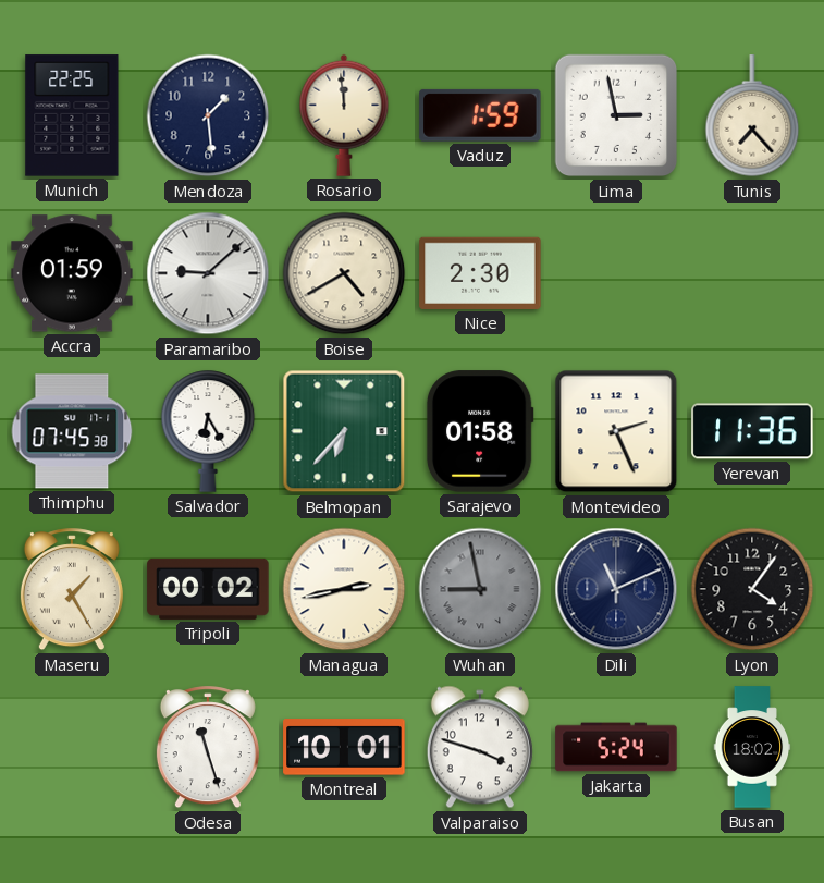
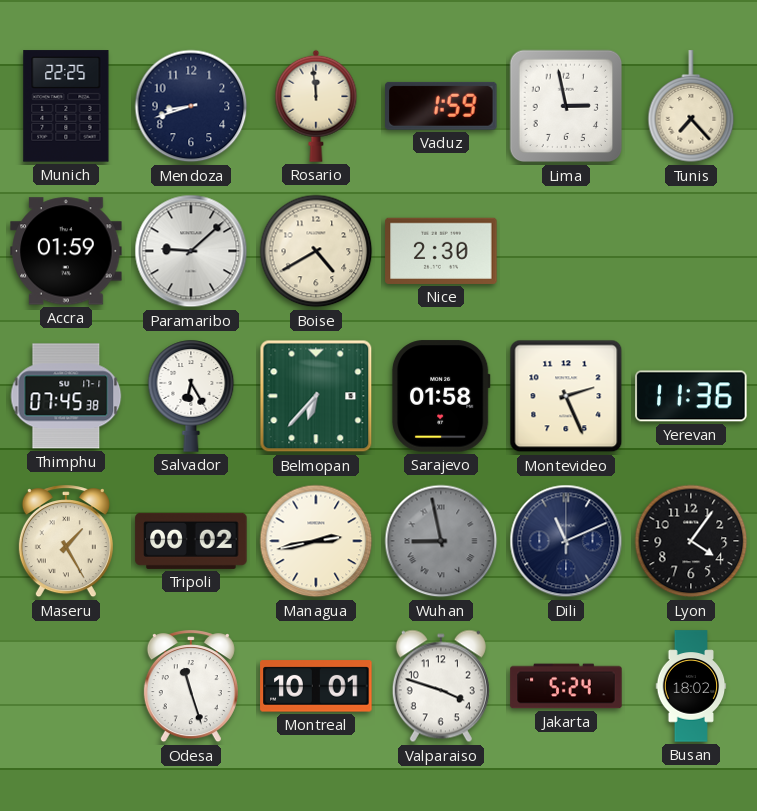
Mendoza: 1:29 -> 8:42 (191, 106)
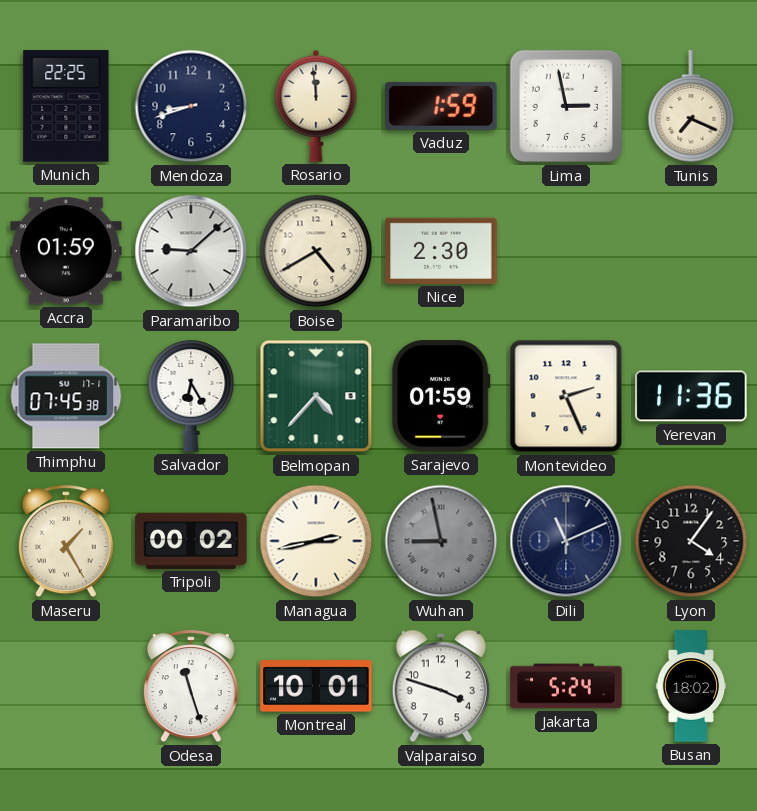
Tunis: 7:23 -> 7:19 (691, 107)
Belmopan: 6:37 -> 4:37 (316, 396)
Sarajevo: 01:58 -> 01:59 (441, 396)
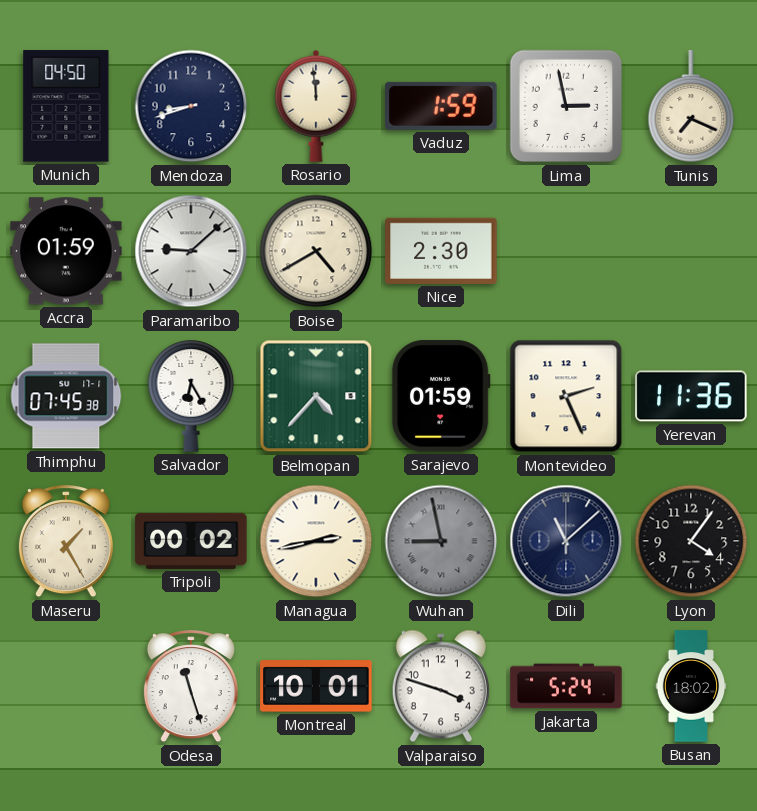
Munich: 22:25 -> 04:50 (66, 106)
Dili: 11:11 -> 11:08 (566, 541)
